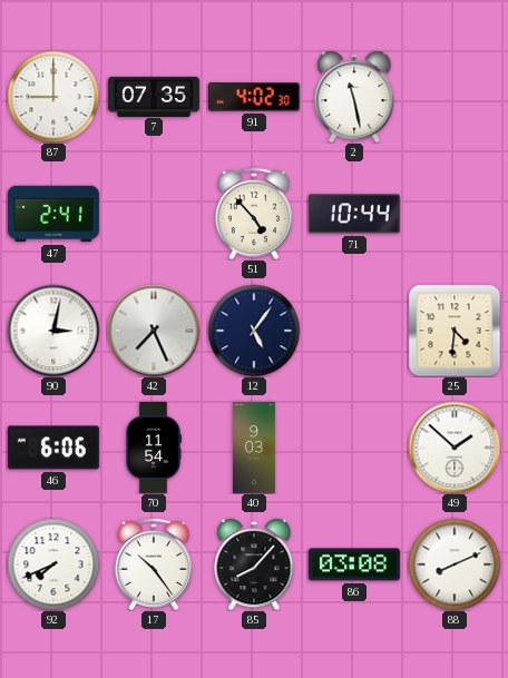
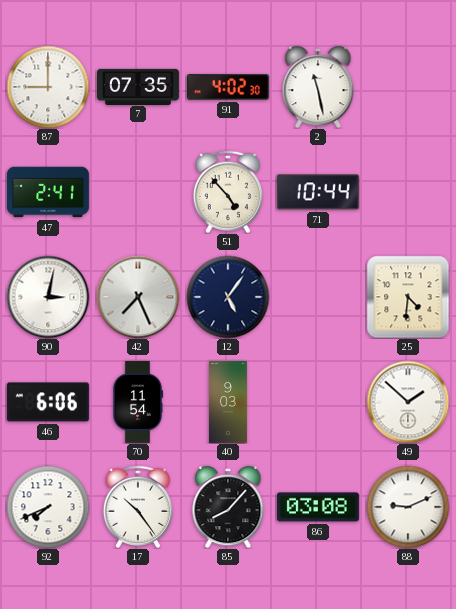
88: 8:11 -> 9:11 (408, 507)
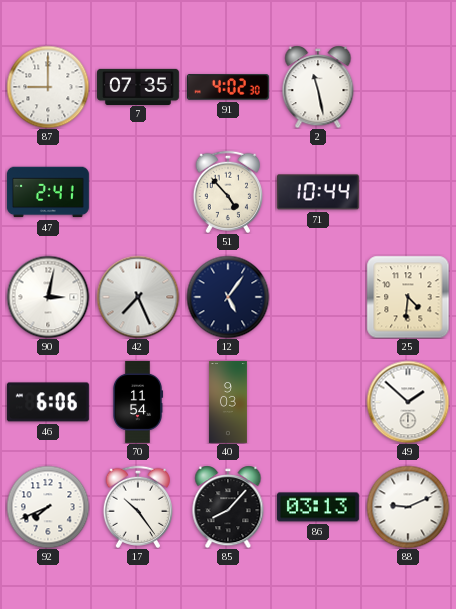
86: 03:08 -> 03:13 (318, 507)
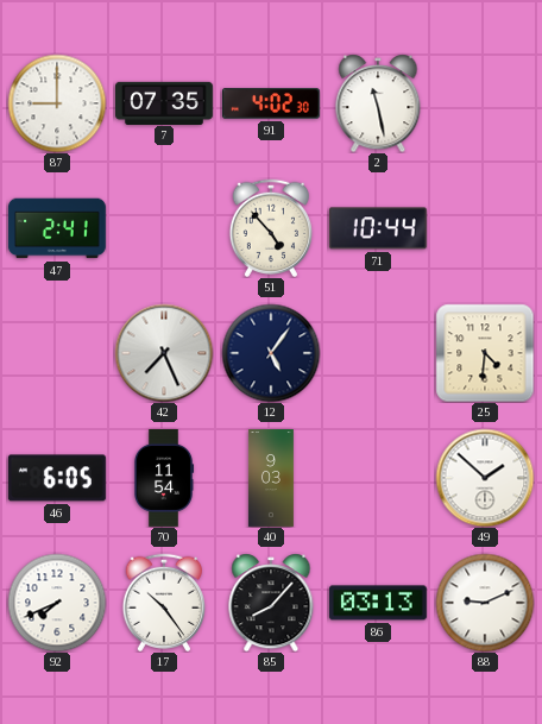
90: 3:02 -> none (48, 297)
46: 6:06 -> 6:05 (57, 478)
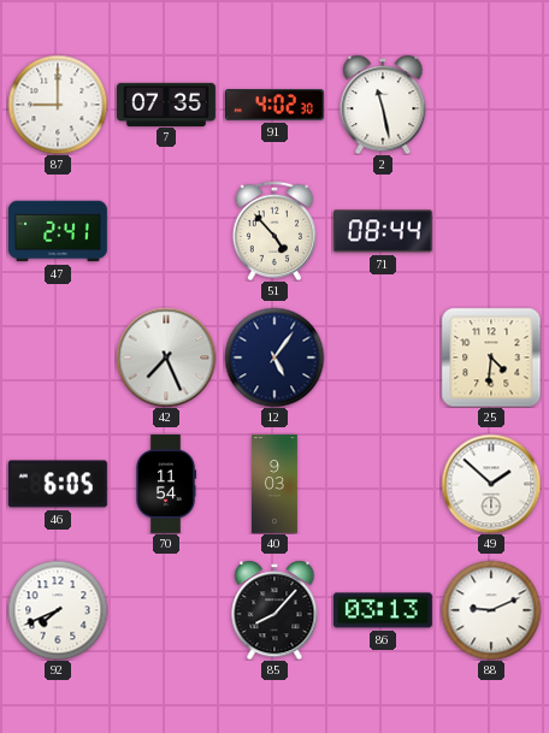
71: 10:44 -> 08:44 (383, 231)
17: 10:24 -> none (163, 603)
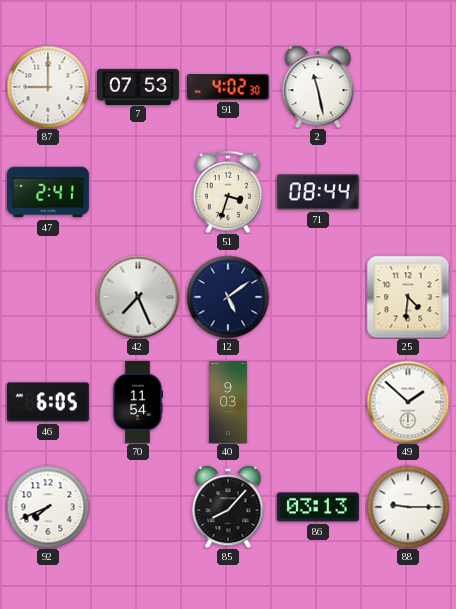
7: 07:35 -> 07:53 (139, 86)
51: 4:53 -> 3:33 (227, 192)
12: 5:06 -> 5:09 (228, 297)
88: 9:11 -> 9:15 (408, 507)
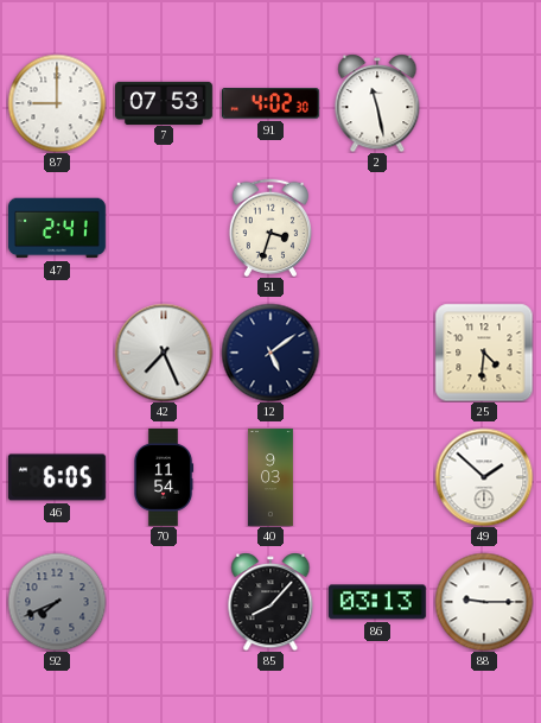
71: 08:44 -> none (318, 192)
92 dial: white -> grey (57, 602)
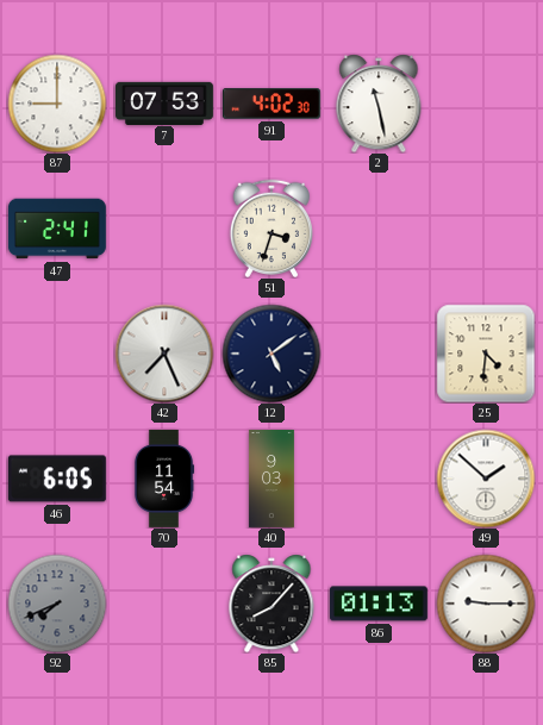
86: 03:13 -> 01:13 (379, 604)
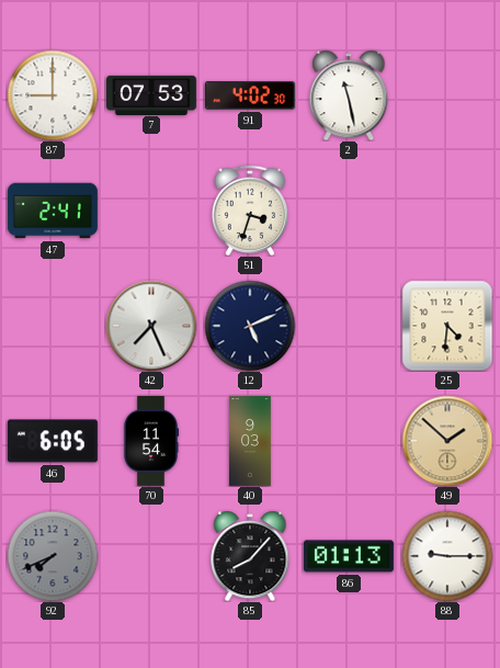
12: 5:09 -> 5:11 (250, 326)
49 dial: white -> champagne (447, 441)
